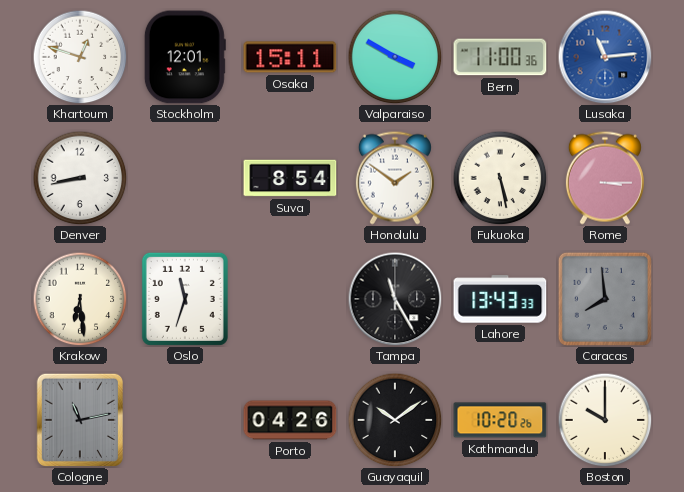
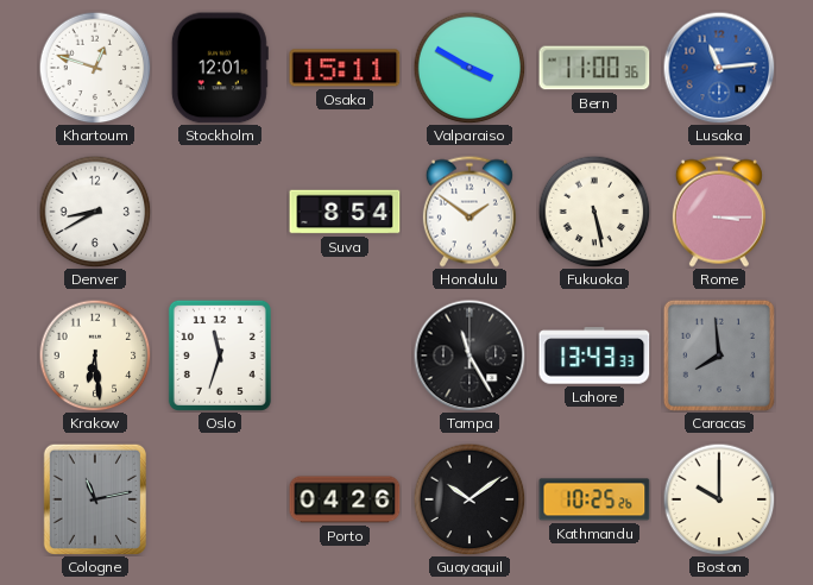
Denver: 8:43 -> 8:40 (95, 212)
Kathmandu: 10:20 -> 10:25 (594, 499)
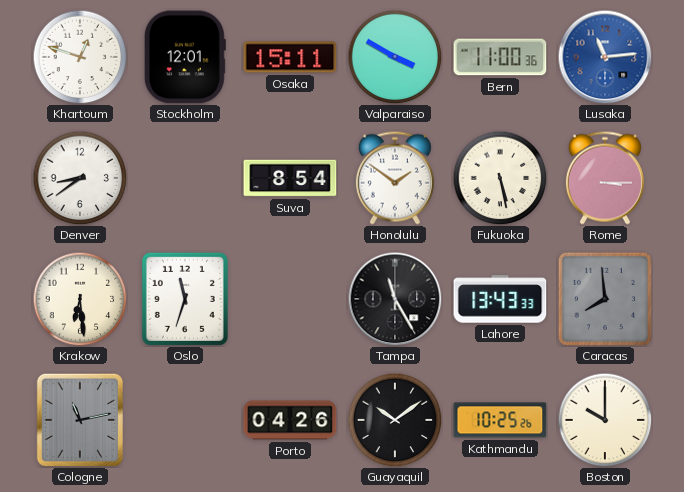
Denver: 8:40 -> 8:39 (80, 178)
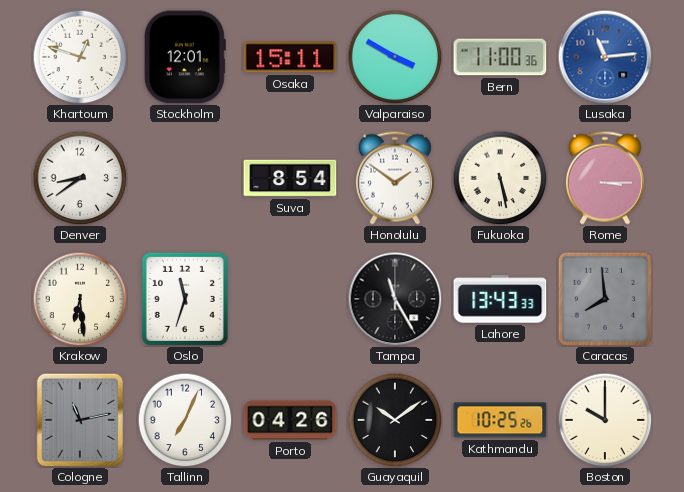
Tallinn: none -> 7:04 (185, 420)
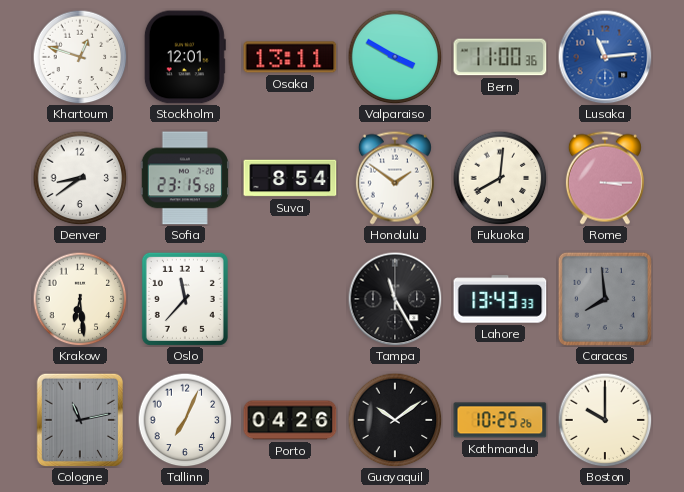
Osaka: 15:11 -> 13:11 (290, 57)
Sofia: none -> 23:15 (185, 178)
Fukuoka: 5:28 -> 8:01 (500, 178)
Oslo: 11:33 -> 11:37 (185, 299)
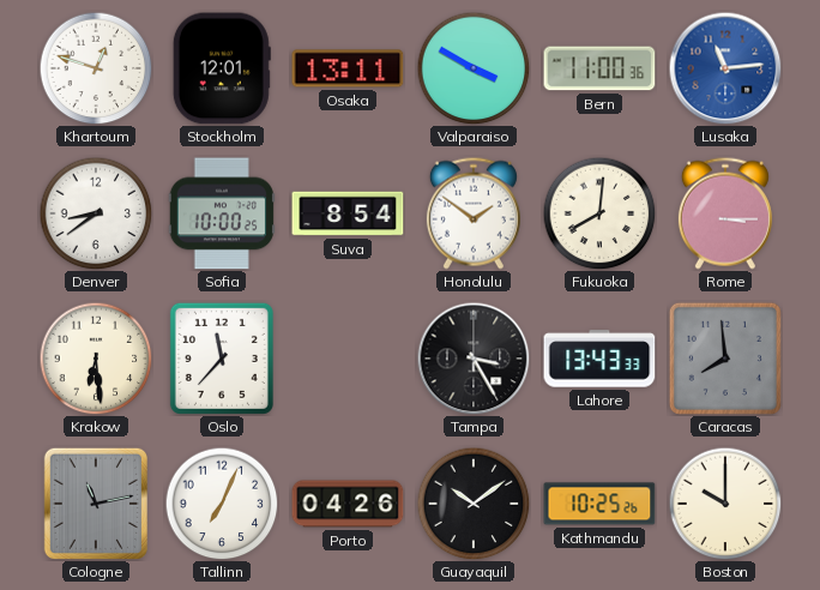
Sofia: 23:15 -> 10:00 (222, 213)
Tampa: 11:25 -> 3:25 (474, 359)
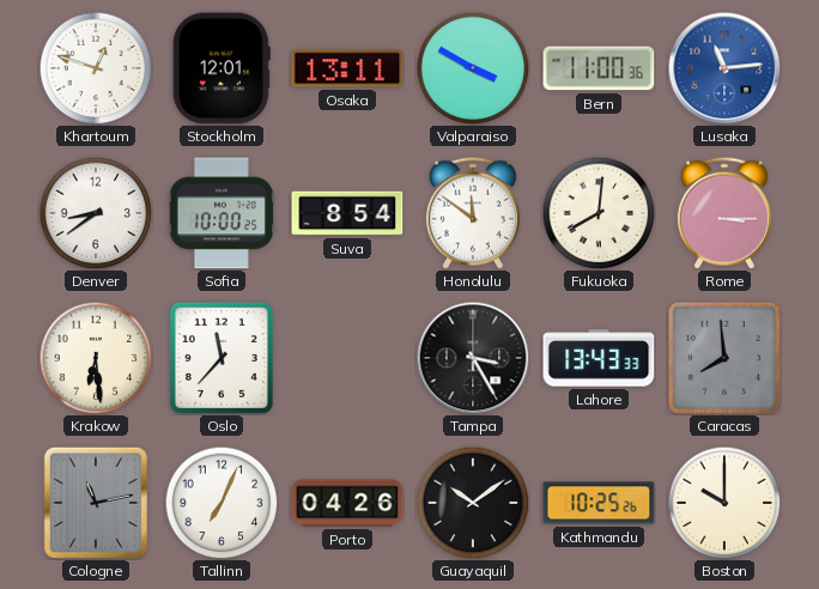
Honolulu: 1:51 -> 11:51 (473, 213)
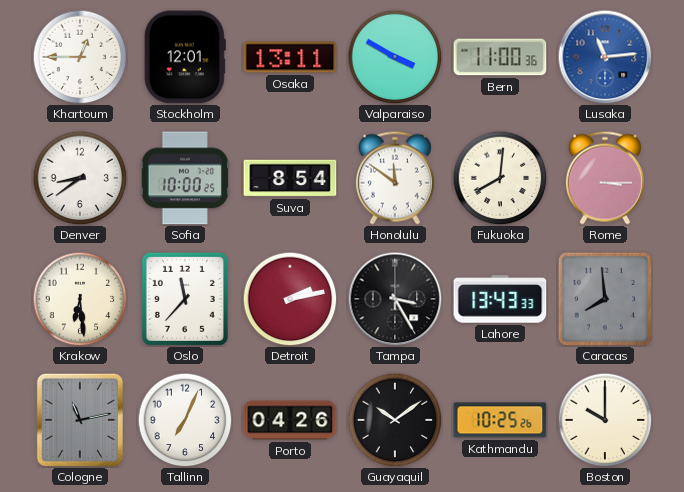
Khartoum: 12:48 -> 12:45 (80, 57)
Detroit: none -> 2:13 (290, 299)
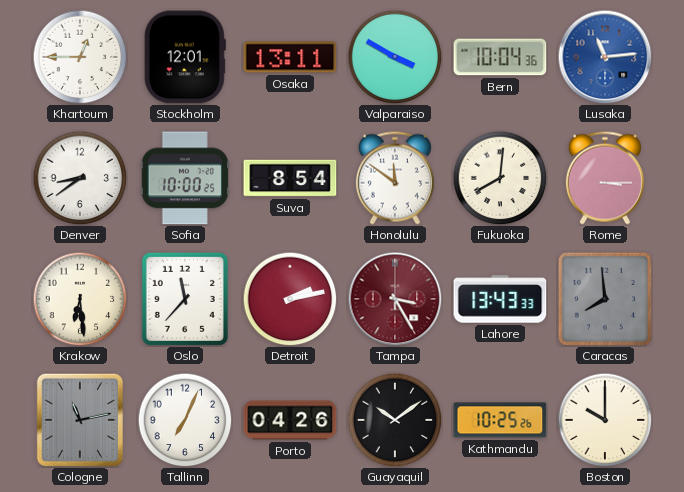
Bern: 11:00 -> 10:04 (500, 57)
Tampa dial: black -> burgundy (395, 299)
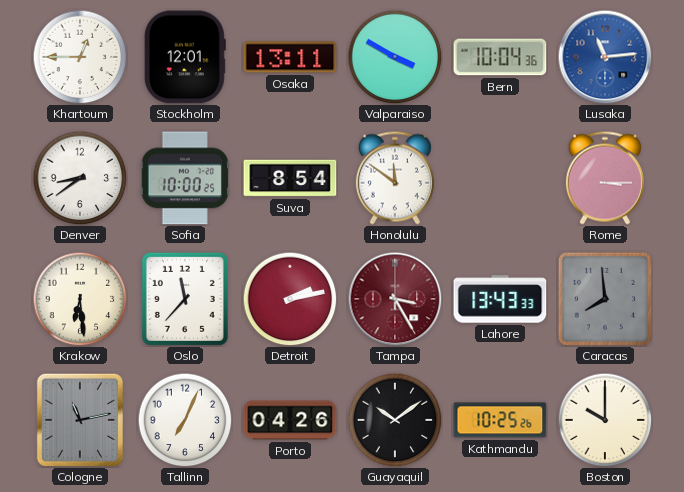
Fukuoka: 8:01 -> none (500, 178)
